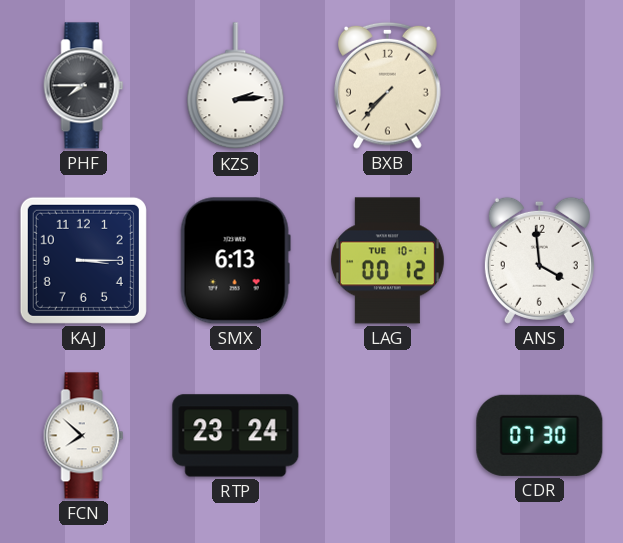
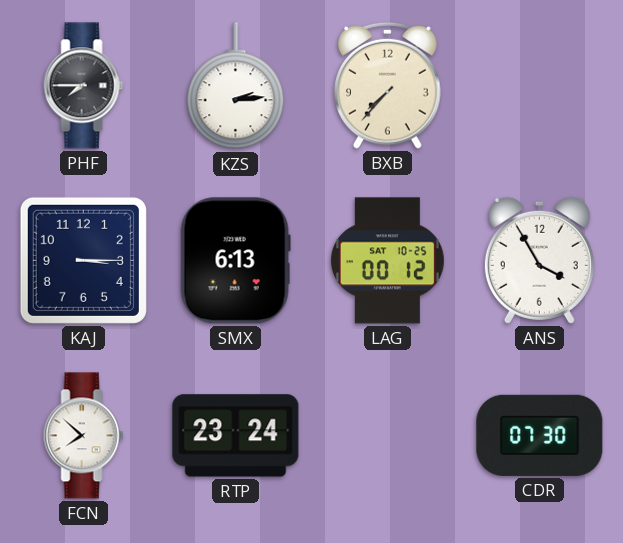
LAG date: TUE 10-1 -> SAT 10-25 (387, 261)
ANS: 3:59 -> 3:55 (539, 260)
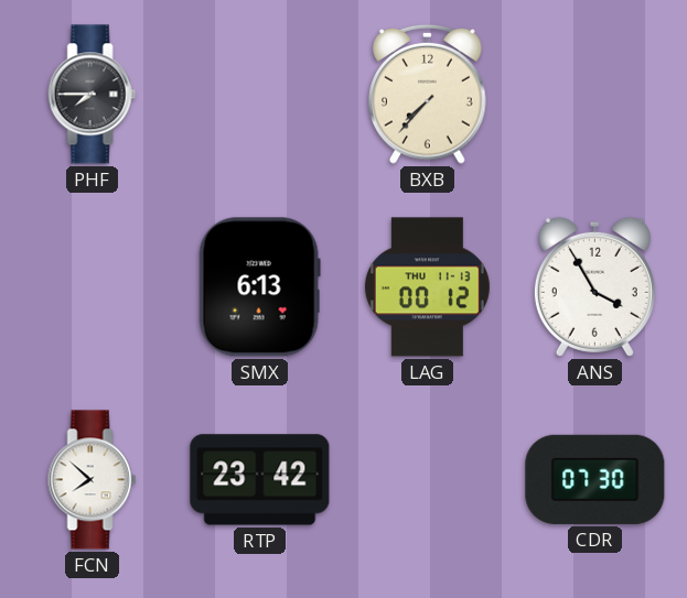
KZS: 2:14 -> none (236, 86)
KAJ: 3:15 -> none (83, 260)
LAG date: SAT 10-25 -> THU 11-13 (427, 287)
RTP: 23:24 -> 23:42 (260, 480)
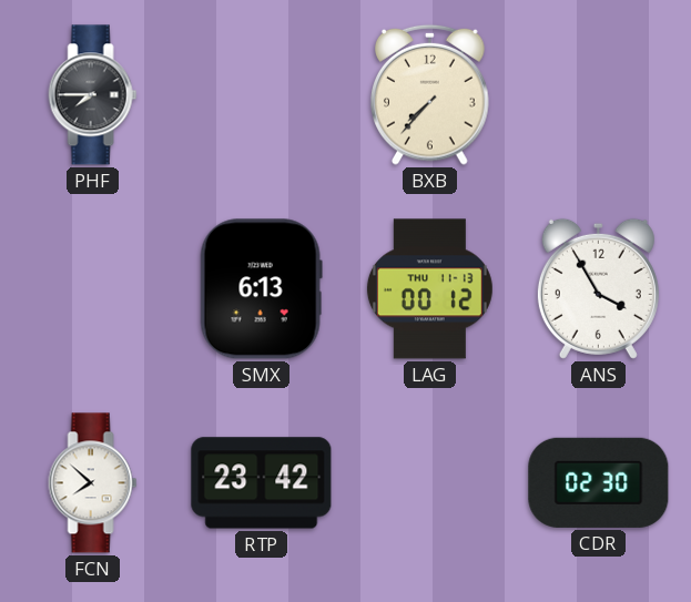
CDR: 07:30 -> 02:30 (599, 482)
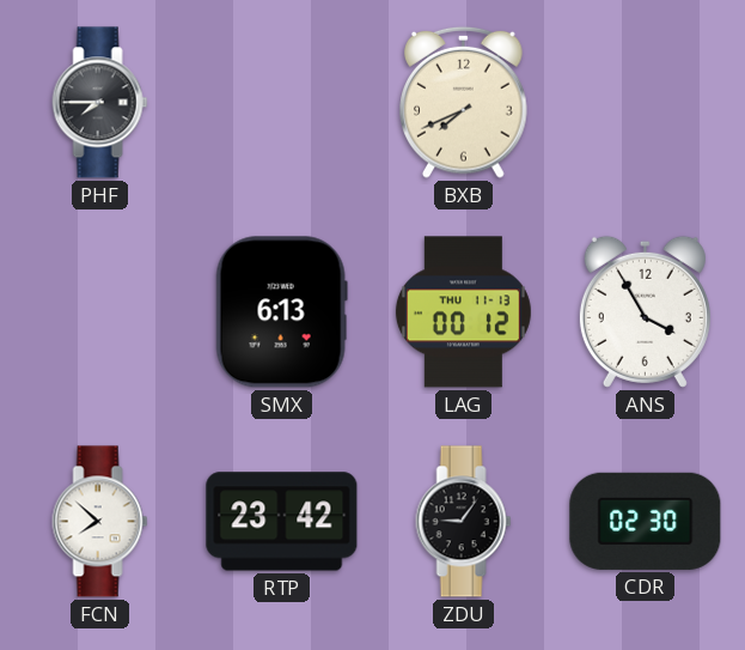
BXB: 7:37 -> 7:41 (464, 102)
ZDU: none -> 9:06 (464, 522)
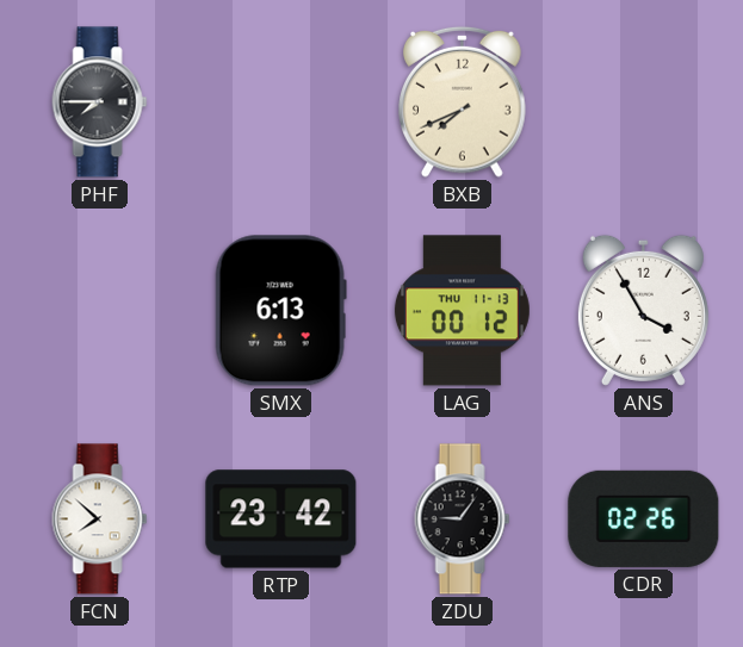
CDR: 02:30 -> 02:26 (644, 518)
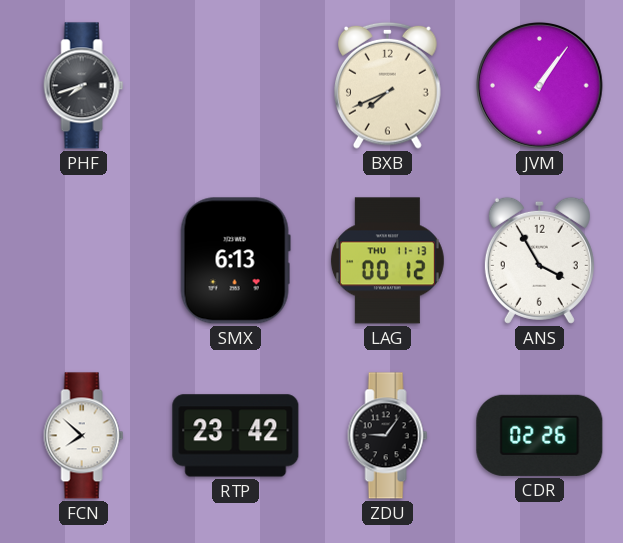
PHF: 7:45 -> 7:42 (84, 86)
JVM: none -> 1:06 (540, 86)
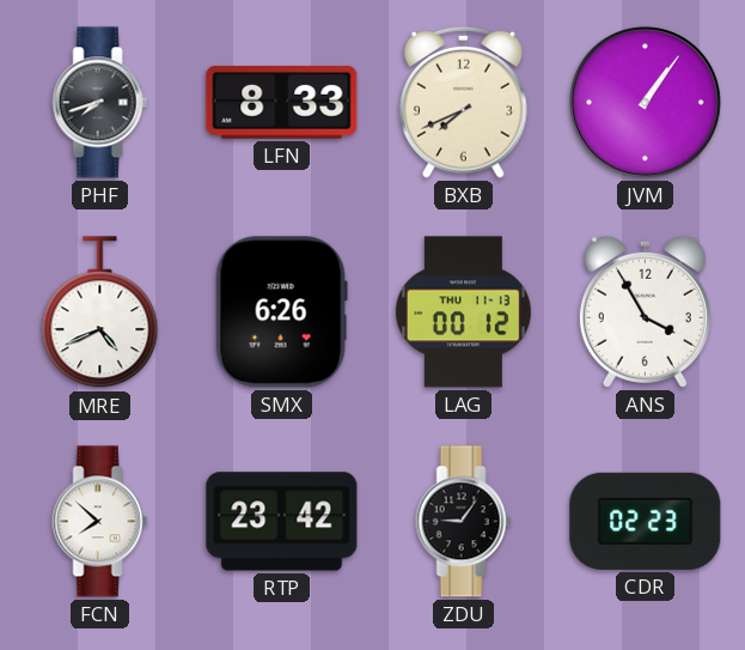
LFN: none -> 8:33 (282, 102)
MRE: none -> 4:41 (100, 312)
SMX: 6:13 -> 6:26 (281, 312)
CDR: 02:26 -> 02:23 (646, 521)
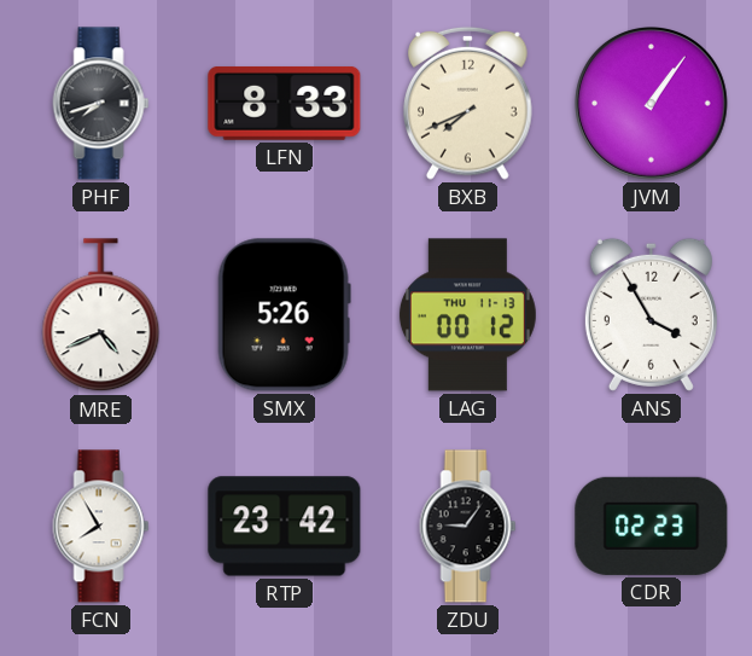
SMX: 6:26 -> 5:26 (284, 315)
FCN: 7:52 -> 7:55 (101, 527)
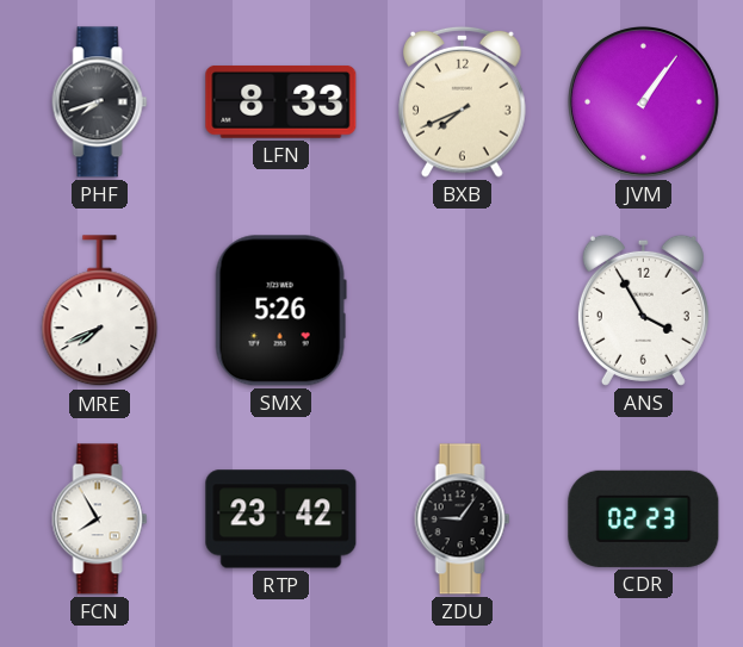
MRE: 4:41 -> 7:41 (100, 311)
LAG: 00:12 -> none (467, 315)
